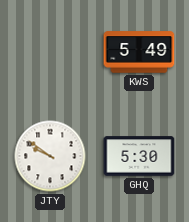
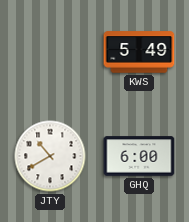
JTY: 9:51 -> 10:40 (50, 156)
GHQ: 5:30 -> 6:00 (139, 156)
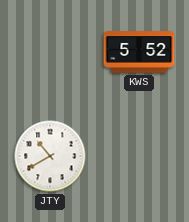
KWS: 5:49 -> 5:52 (139, 52)
GHQ: 6:00 -> none (139, 156)
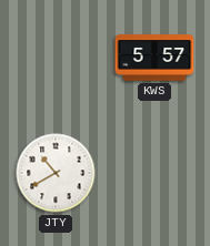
KWS: 5:52 -> 5:57 (154, 58)
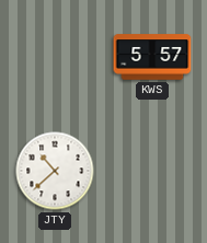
JTY: 10:40 -> 10:38 (55, 171)
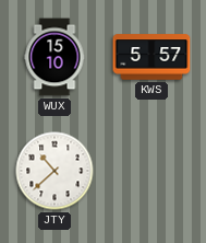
WUX: none -> 15:10 (54, 57)
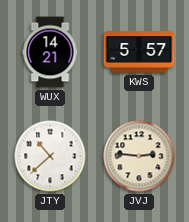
WUX: 15:10 -> 14:21 (50, 52)
JVJ: none -> 2:46 (139, 156)
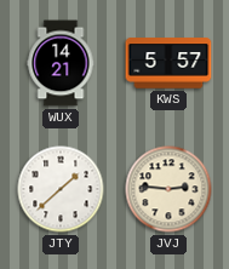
JTY: 10:38 -> 1:38 (61, 189)
